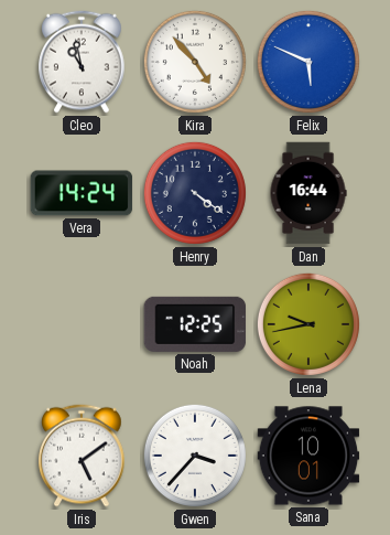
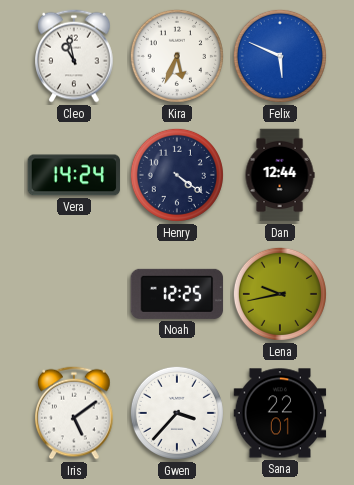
Kira: 4:53 -> 5:34 (177, 56)
Dan: 16:44 -> 12:44 (280, 175)
Sana: 10:01 -> 22:01 (280, 413)
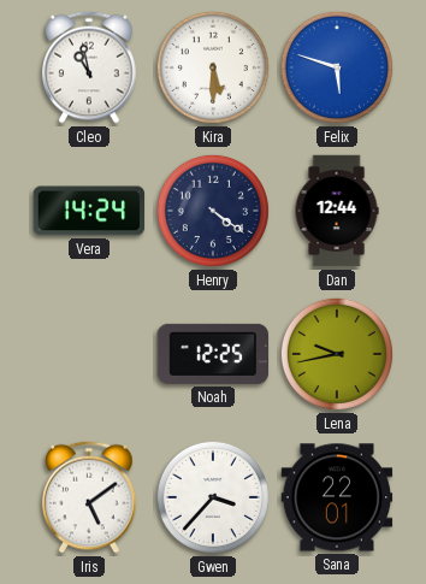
Kira: 5:34 -> 5:30 (213, 67)
Felix: 5:49 -> 5:48 (337, 67)
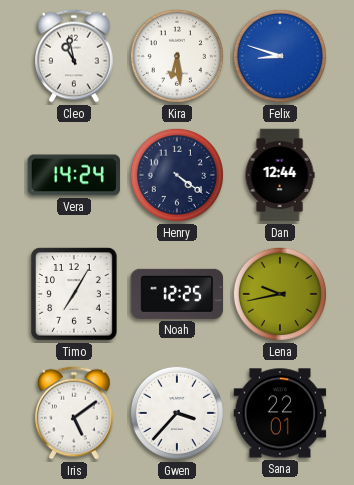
Kira: 5:30 -> 6:29 (177, 56)
Felix: 5:48 -> 8:48 (280, 56)
Timo: none -> 7:05 (74, 294)
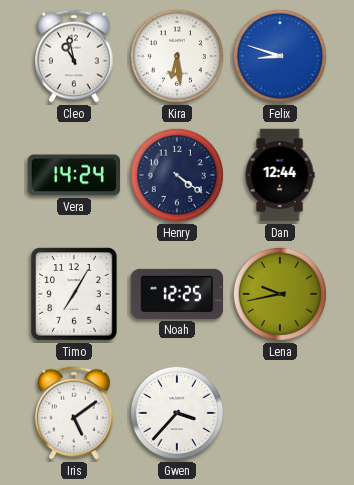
Sana: 22:01 -> none (280, 413)
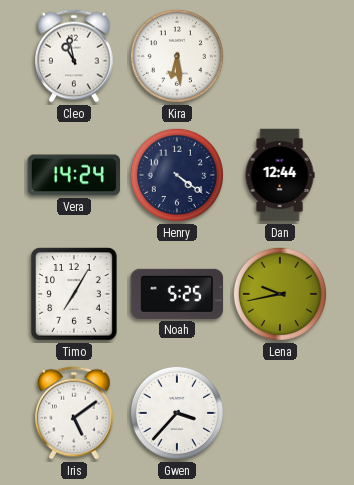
Felix: 8:48 -> none (280, 56)
Noah: 12:25 -> 5:25 (177, 294)
